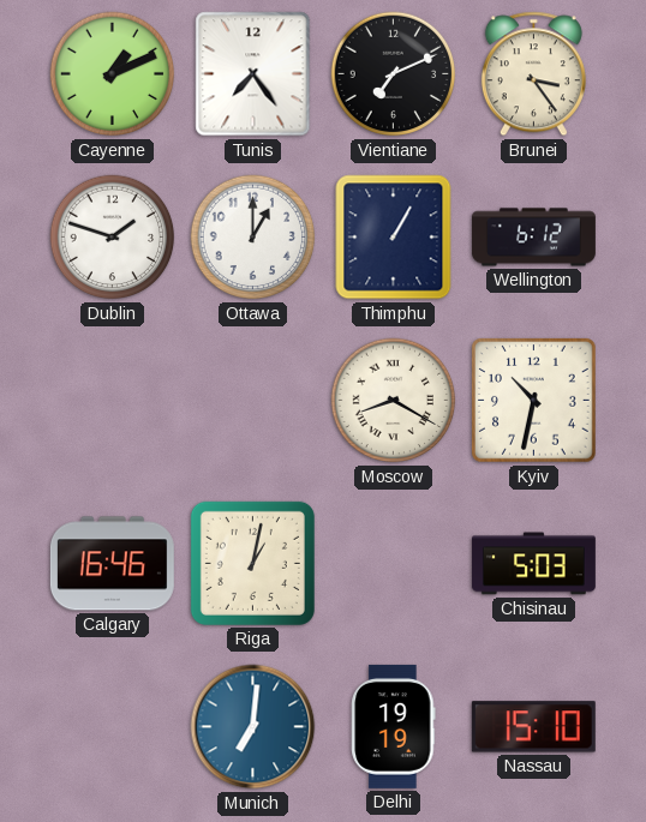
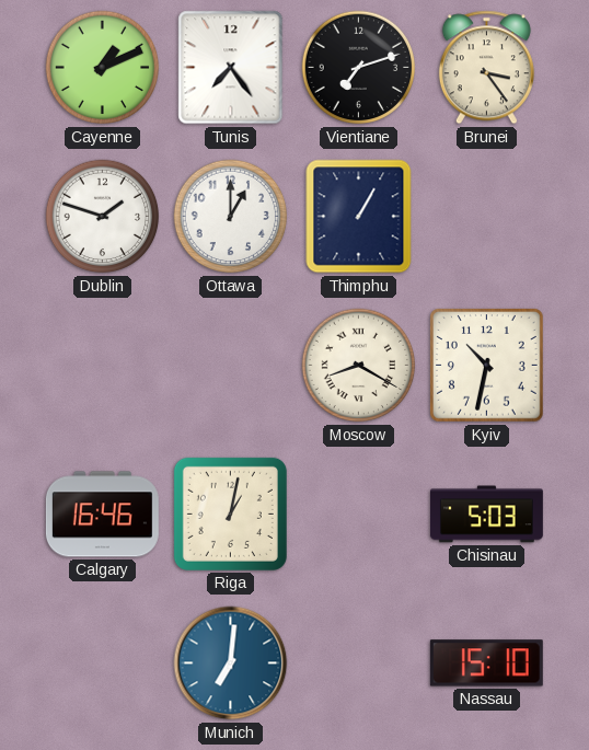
Vientiane: 7:11 -> 7:12 (359, 68)
Wellington: 6:12 -> none (533, 238)
Delhi: 19:19 -> none (394, 726)
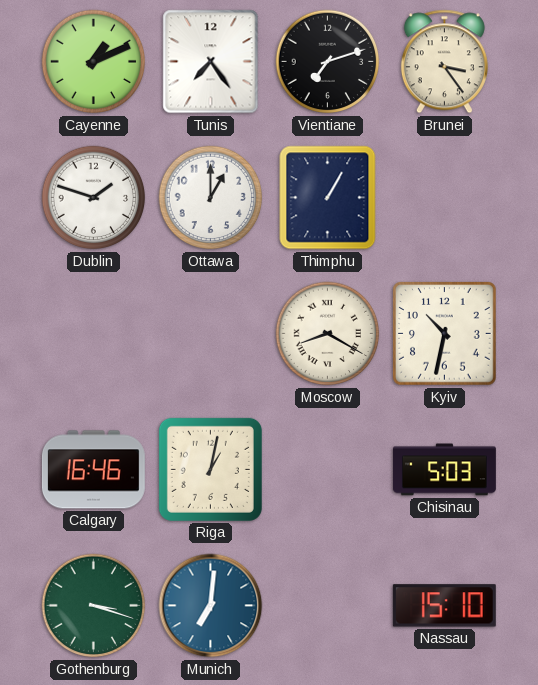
Gothenburg: none -> 3:18 (94, 606)
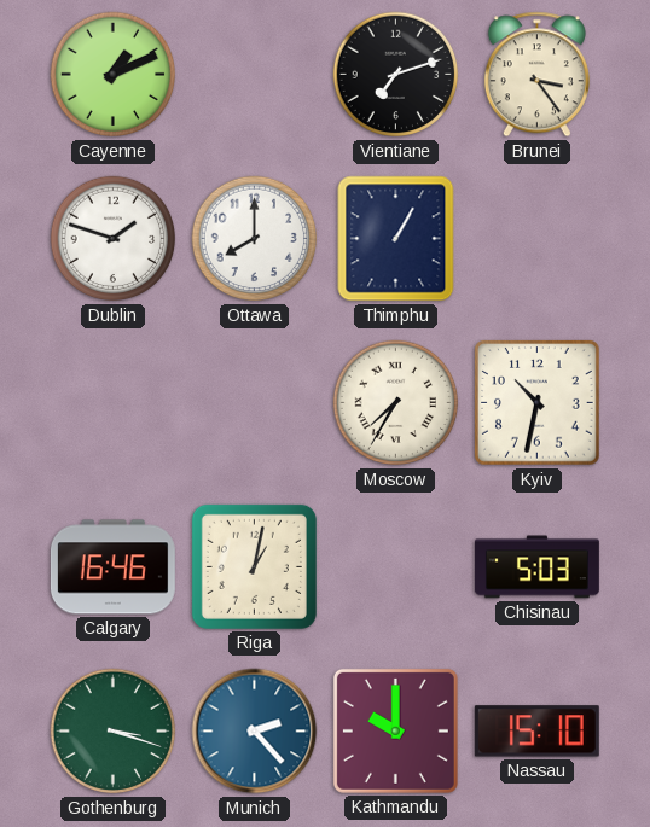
Tunis: 7:24 -> none (211, 62)
Ottawa: 1:00 -> 8:00 (255, 239)
Moscow: 8:20 -> 7:35 (396, 403)
Munich: 7:01 -> 2:23 (255, 732)
Kathmandu: none -> 10:00 (395, 730)
